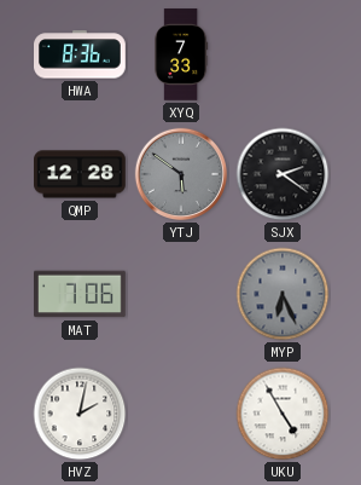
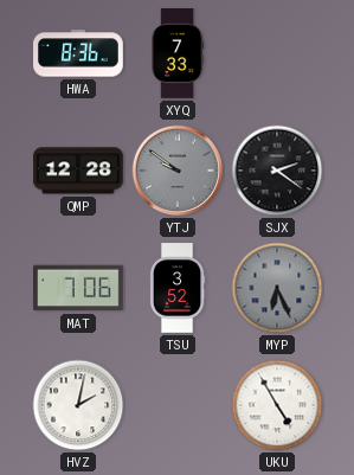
YTJ: 5:51 -> 9:51 (178, 171)
TSU: none -> 3:52 (178, 288)
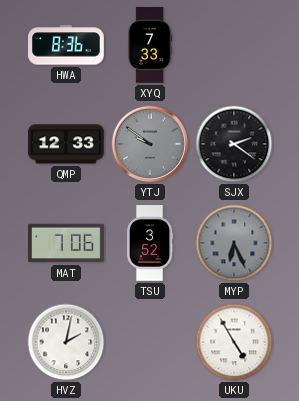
QMP: 12:28 -> 12:33 (67, 144)
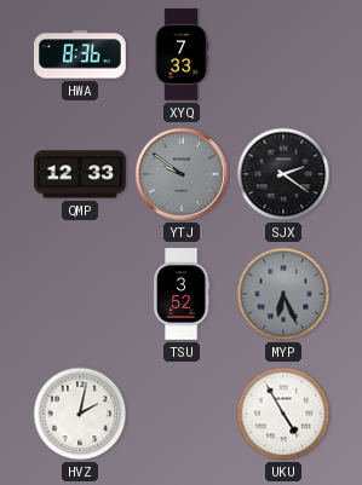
MAT: 7:06 -> none (66, 243)
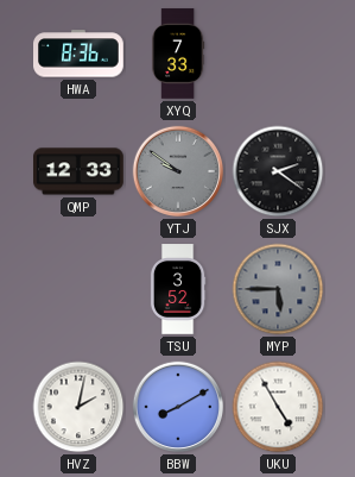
MYP: 6:26 -> 5:45 (278, 289)
BBW: none -> 8:10 (178, 407)
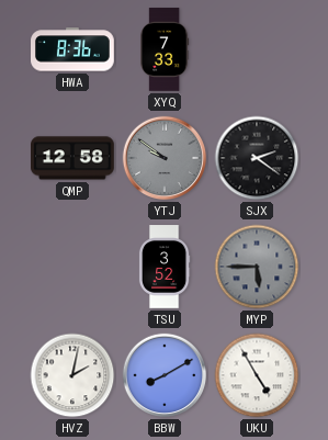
QMP: 12:33 -> 12:58 (73, 158)
